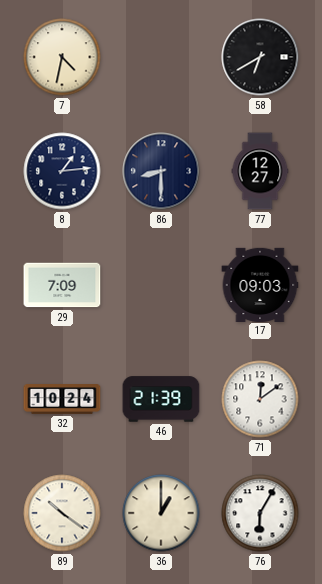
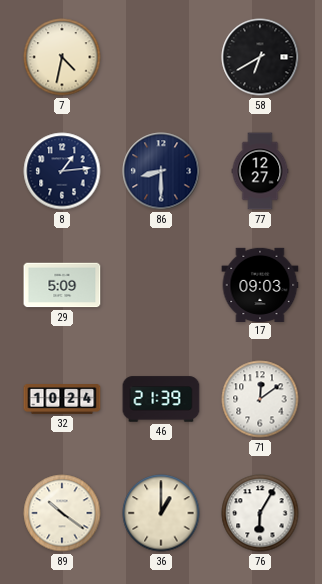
29: 7:09 -> 5:09 (62, 285)
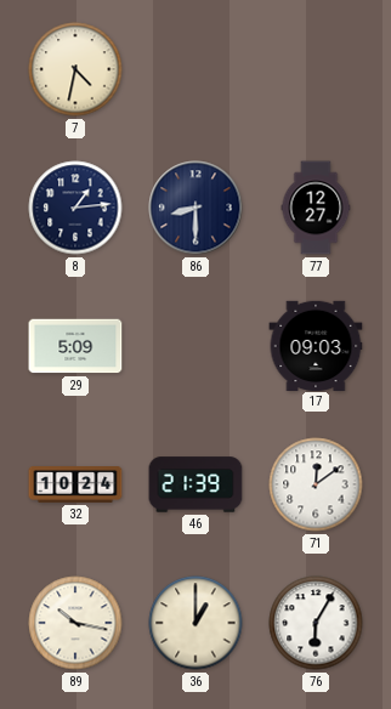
58: 6:40 -> none (260, 57)
89: 10:21 -> 10:17 (75, 623)
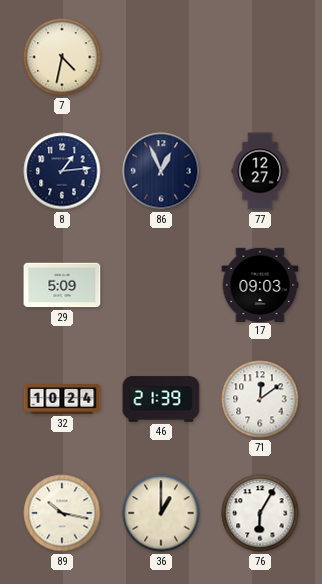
86: 8:30 -> 12:56 (161, 171)
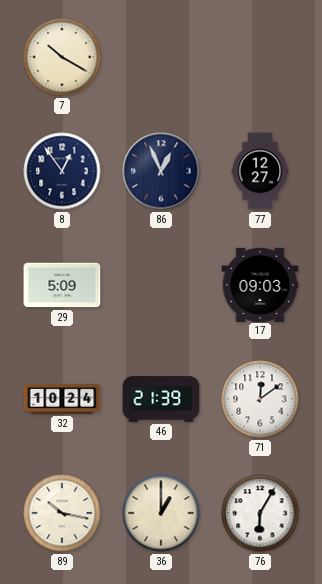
7: 4:32 -> 10:20 (62, 57)
8: 1:14 -> 12:54 (62, 171)
